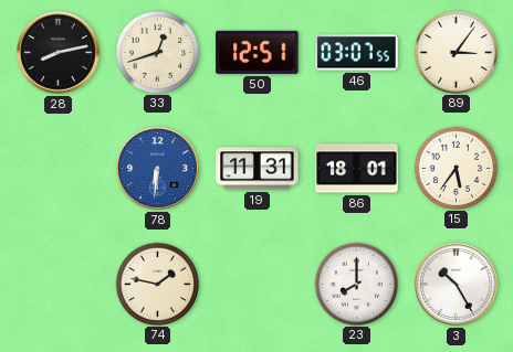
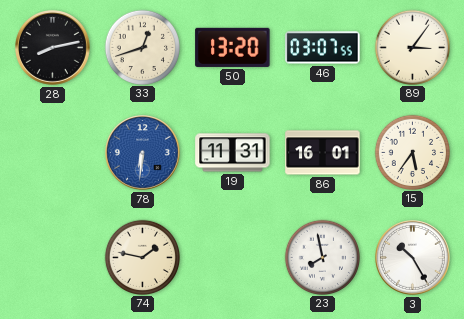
50: 12:51 -> 13:20 (233, 47)
86: 18:01 -> 16:01 (323, 153)
23: 8:00 -> 7:58 (322, 257)
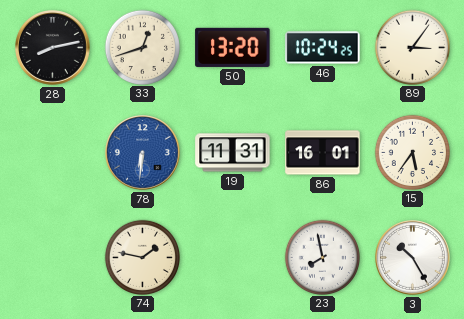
46: 03:07 -> 10:24 (323, 48)
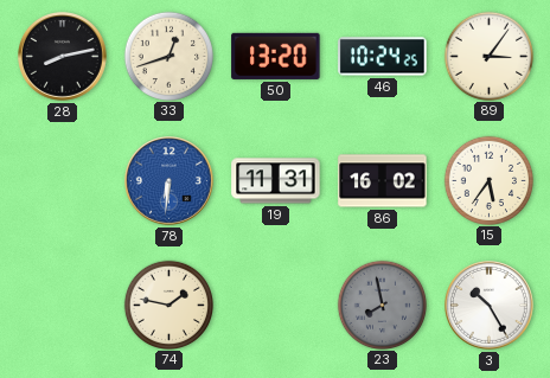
86: 16:01 -> 16:02 (383, 181)
23 dial: white -> grey (382, 305)
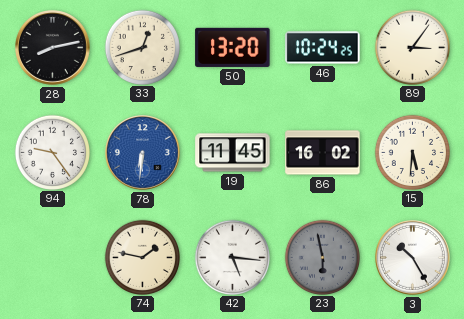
94: none -> 9:24 (52, 152)
19: 11:31 -> 11:45 (233, 153)
15: 5:36 -> 5:31 (412, 152)
42: none -> 5:16 (232, 257)
23: 7:58 -> 5:58 (322, 257)
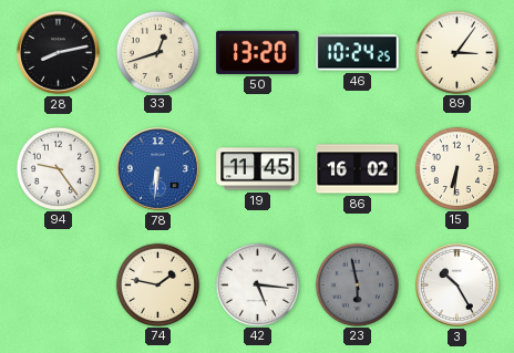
15: 5:31 -> 6:31 (456, 168)
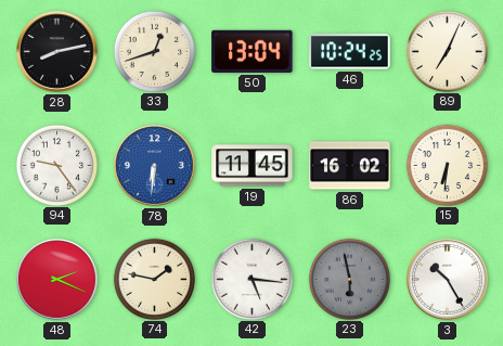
50: 13:20 -> 13:04 (253, 51)
89: 3:06 -> 7:04 (447, 51)
48: none -> 2:19 (57, 280)
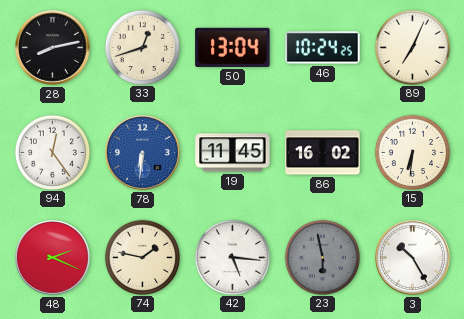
94: 9:24 -> 12:24 (52, 152)
